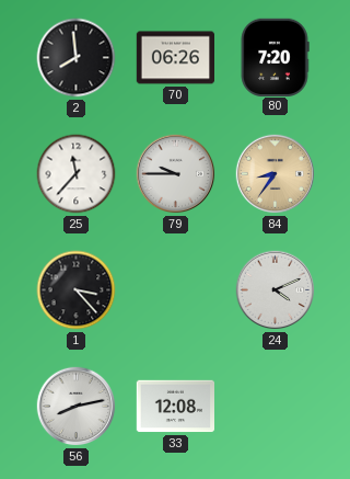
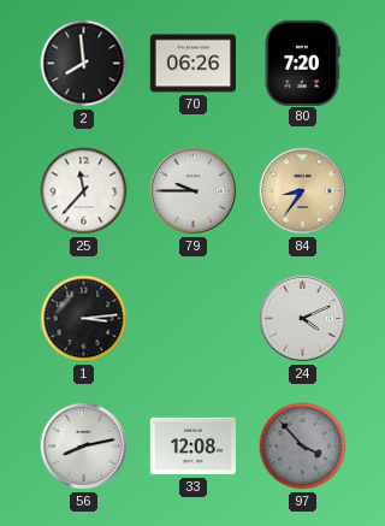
1: 3:23 -> 3:14 (84, 319)
97: none -> 3:53 (303, 447)
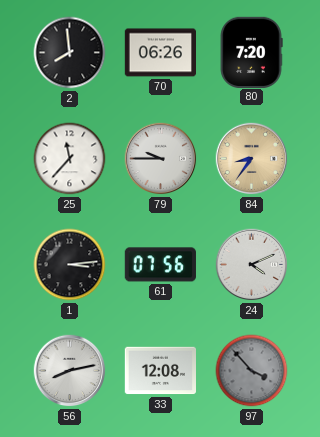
61: none -> 07:56 (160, 265)
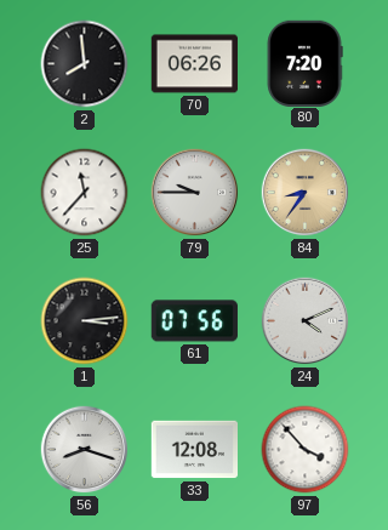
56: 8:13 -> 8:18 (85, 450)
97 dial: grey -> white (306, 450)
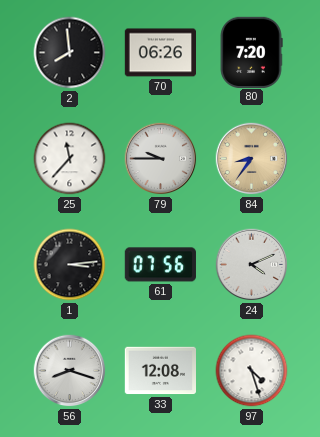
97: 3:53 -> 4:27 (252, 371)
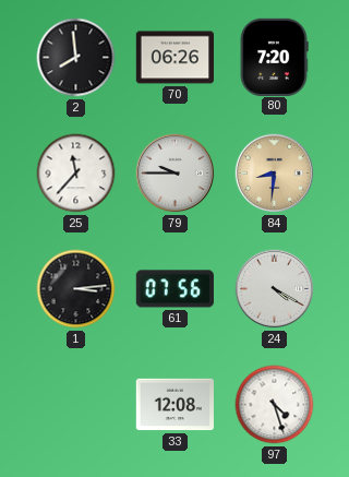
84: 8:36 -> 8:31 (275, 174)
24: 4:11 -> 4:20 (275, 289)
56: 8:18 -> none (70, 371)
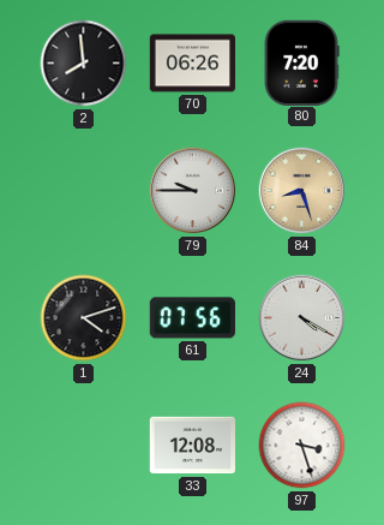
25: 11:37 -> none (76, 174)
84: 8:31 -> 8:27 (302, 191)
1: 3:14 -> 4:12 (84, 318)
97: 4:27 -> 3:27 (302, 446)
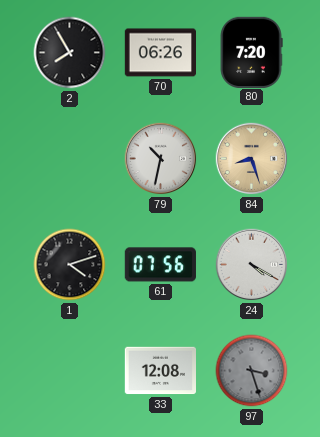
2: 7:59 -> 7:55 (70, 53)
79: 9:45 -> 10:32 (161, 159)
97 dial: white -> grey (252, 371)
